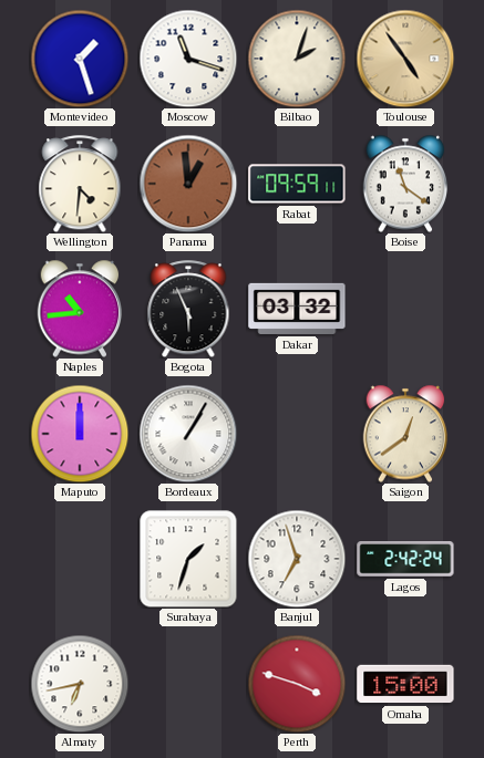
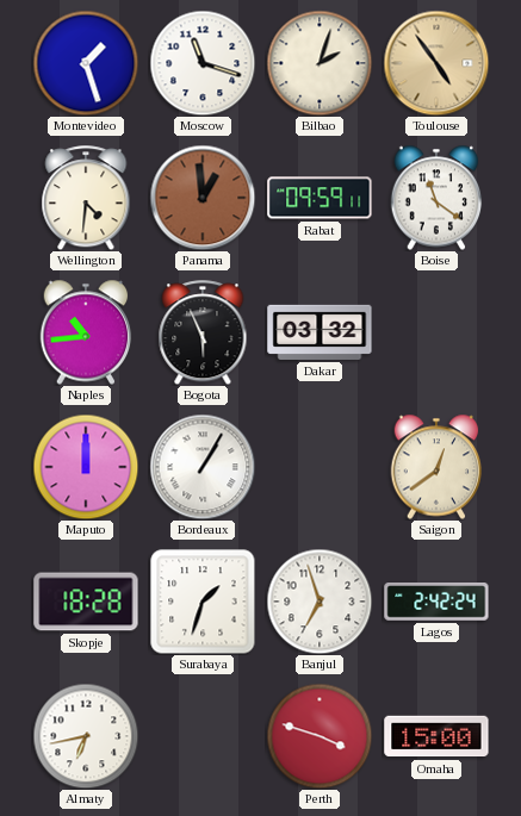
Skopje: none -> 18:28 (86, 602)
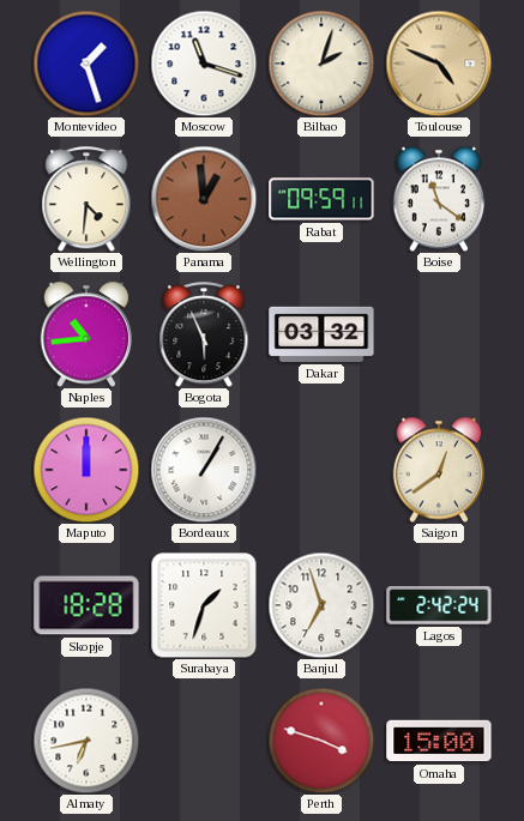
Toulouse: 4:54 -> 4:49 (439, 64)
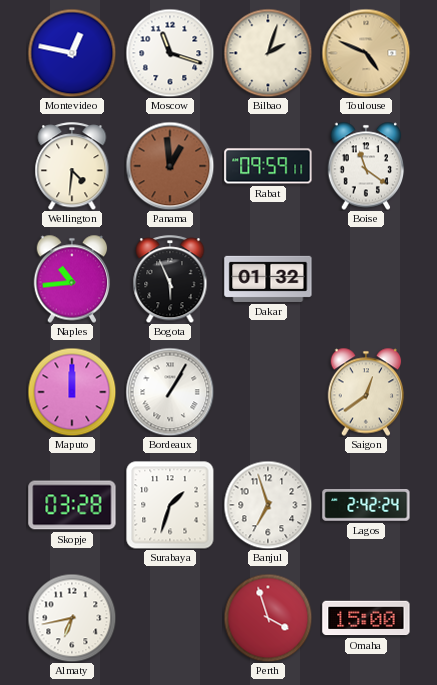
Montevideo: 1:27 -> 12:47 (72, 53)
Dakar: 03:32 -> 01:32 (268, 279)
Skopje: 18:28 -> 03:28 (72, 505)
Perth: 3:48 -> 3:57 (268, 618)
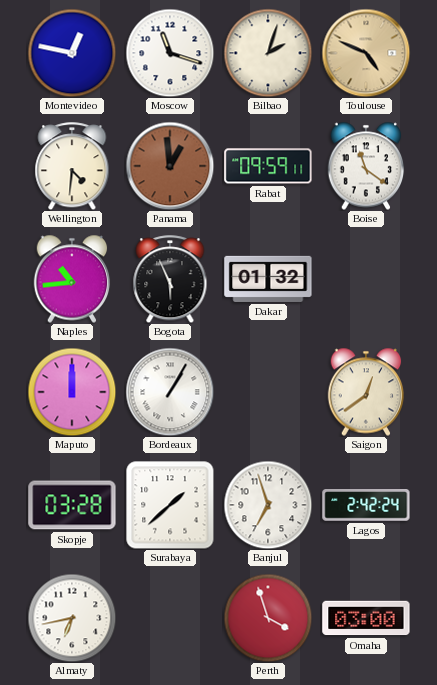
Surabaya: 1:33 -> 1:38 (170, 505)
Omaha: 15:00 -> 03:00 (366, 618)
